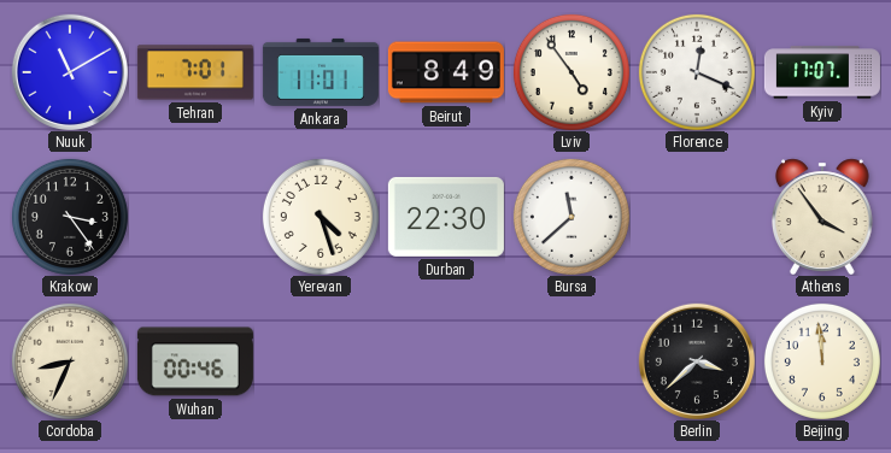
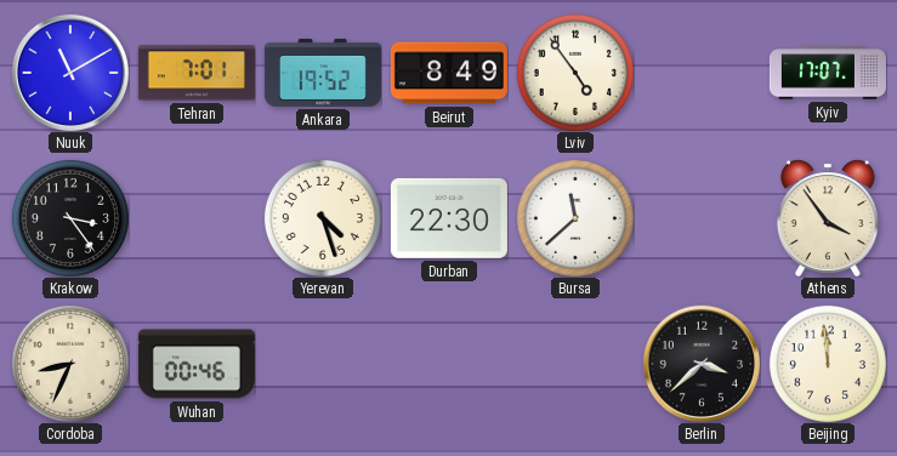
Ankara: 11:01 -> 19:52 (323, 73)
Florence: 12:19 -> none (697, 72)
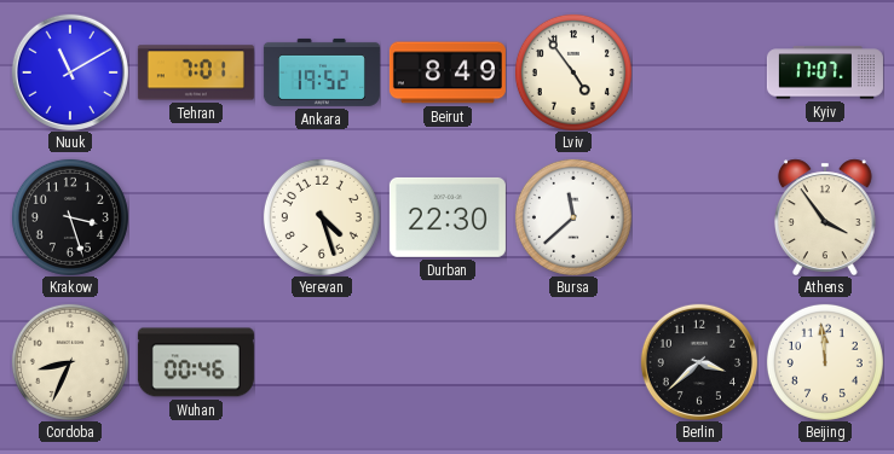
Krakow: 3:24 -> 3:27 (70, 217)
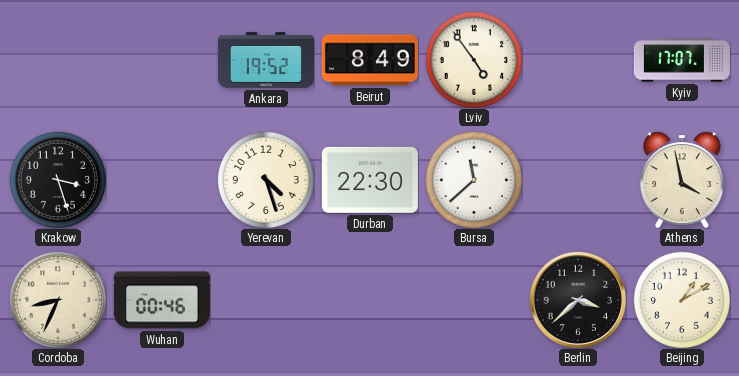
Nuuk: 11:10 -> none (70, 72)
Tehran: 7:01 -> none (196, 72)
Athens: 3:54 -> 3:58 (682, 180)
Beijing: 11:59 -> 1:10 (682, 300)
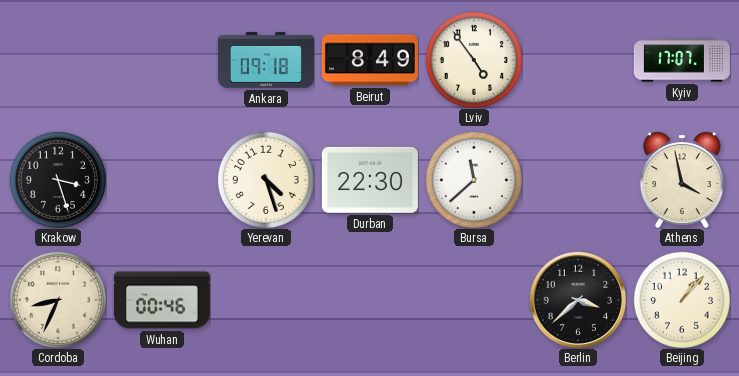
Ankara: 19:52 -> 09:18 (266, 60)
Beijing: 1:10 -> 1:07 (682, 300)
